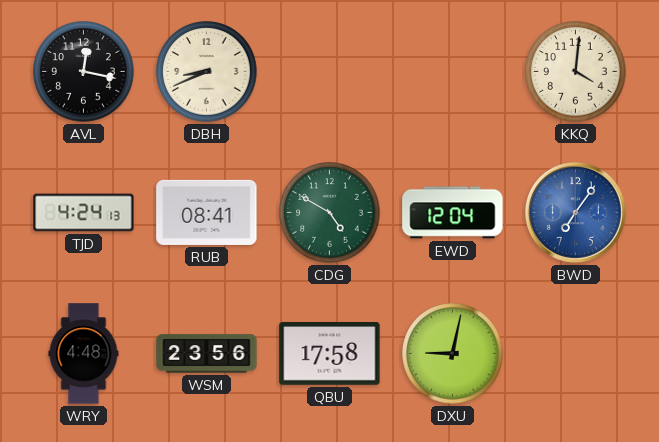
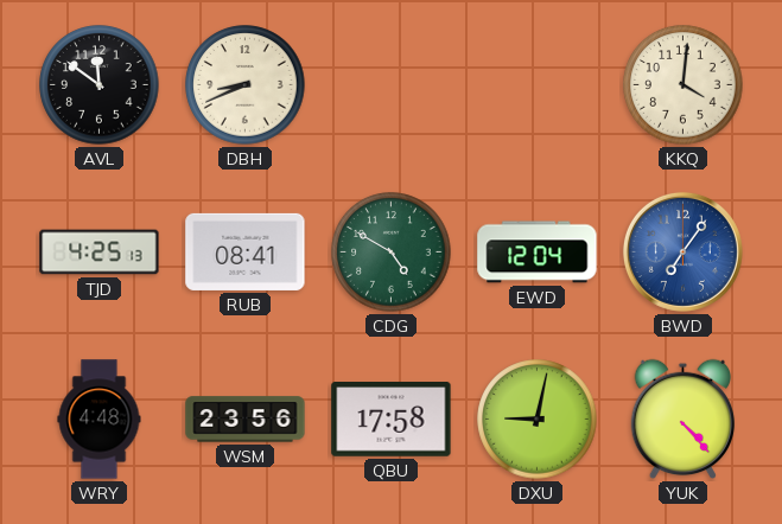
AVL: 12:17 -> 11:51 (100, 85)
TJD: 4:24 -> 4:25 (100, 253)
YUK: none -> 4:23 (684, 420)
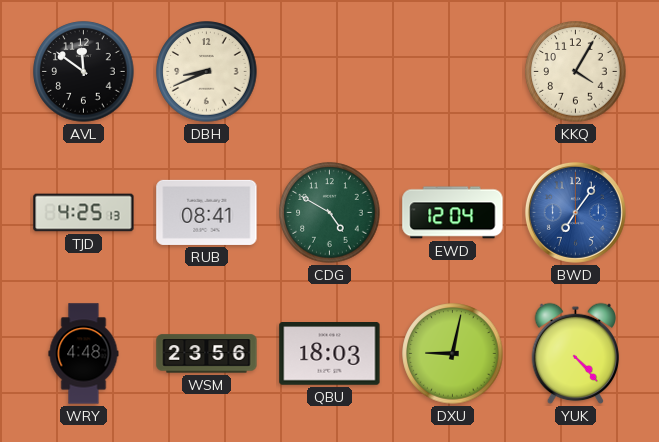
KKQ: 4:01 -> 4:05 (576, 72)
QBU: 17:58 -> 18:03 (330, 354)
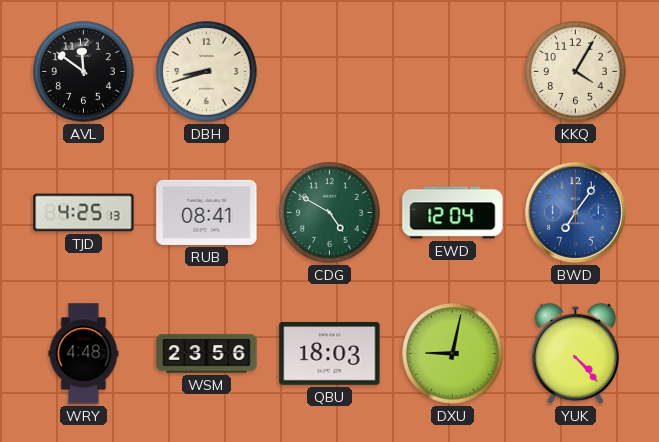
DBH: 8:41 -> 8:42 (207, 72)
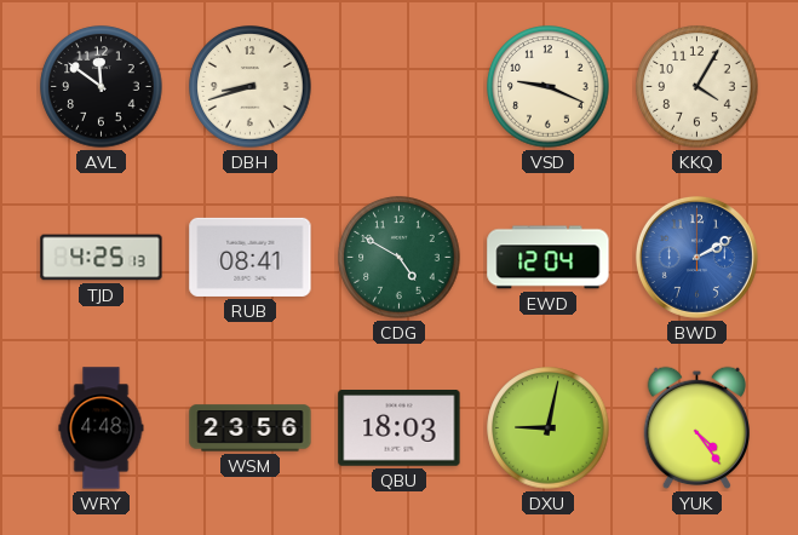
VSD: none -> 9:19 (549, 87)
BWD: 7:06 -> 2:10 (696, 257)
YUK: 4:23 -> 4:24 (697, 428)
